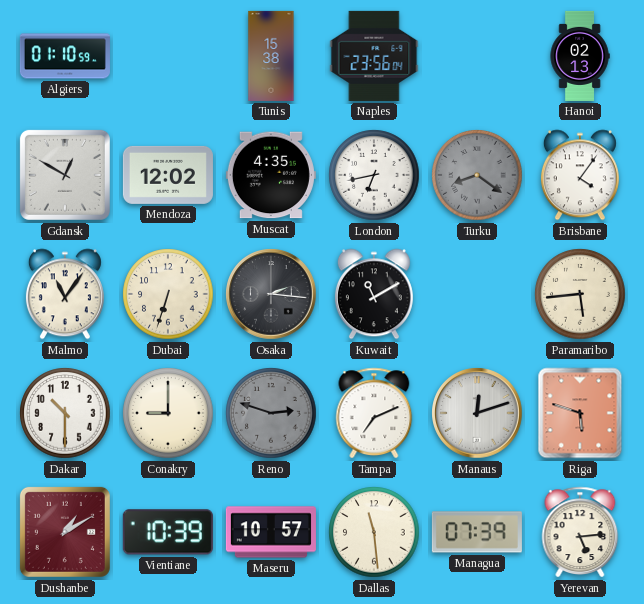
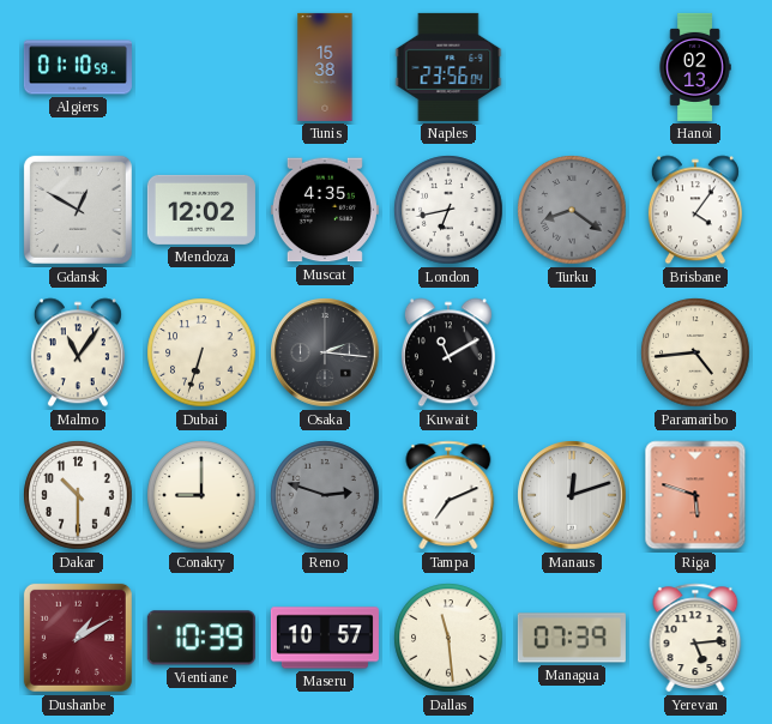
Paramaribo: 5:44 -> 4:44 (695, 352)
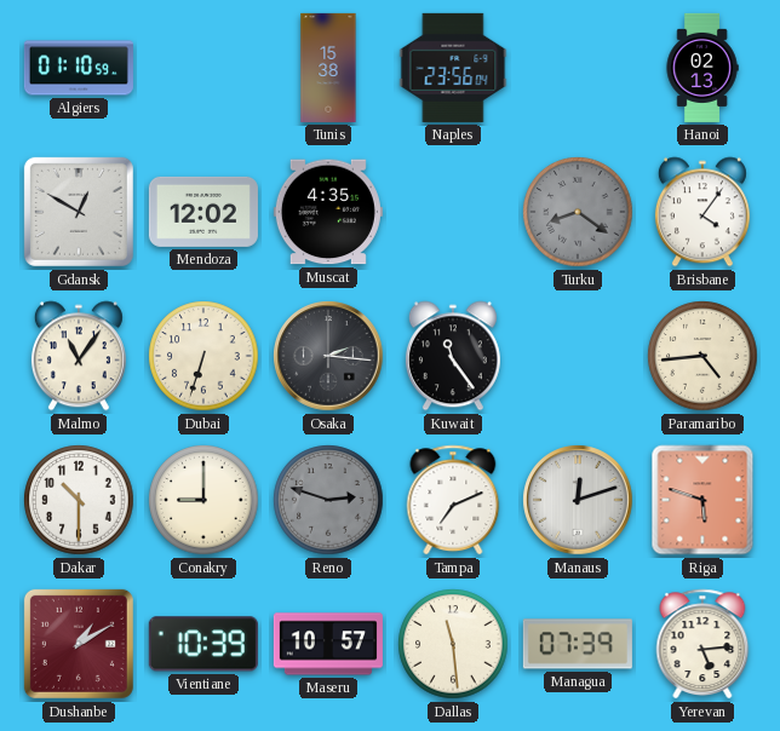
London: 6:43 -> none (448, 210)
Kuwait: 11:10 -> 11:24 (453, 356)
